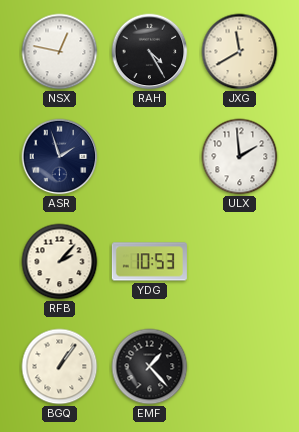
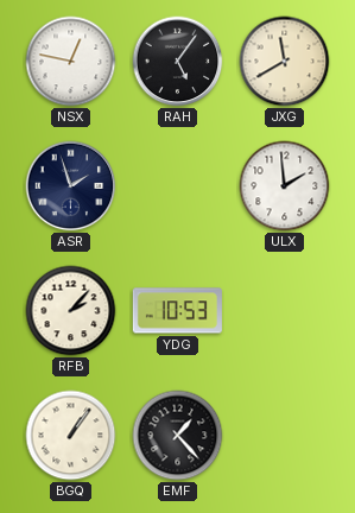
RAH: 4:25 -> 5:06 (178, 62)
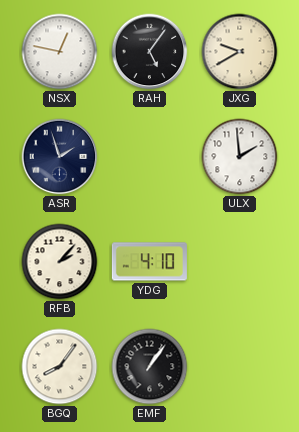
JXG: 11:40 -> 9:40 (240, 52)
YDG: 10:53 -> 4:10 (149, 262)
BGQ: 1:06 -> 8:06 (60, 367)
EMF: 1:23 -> 1:06 (150, 367)
